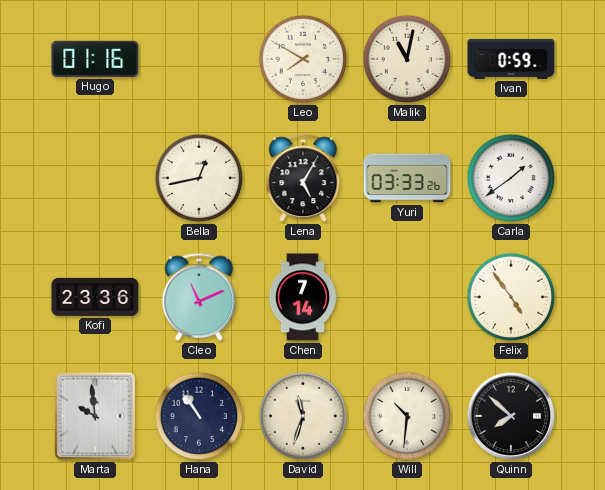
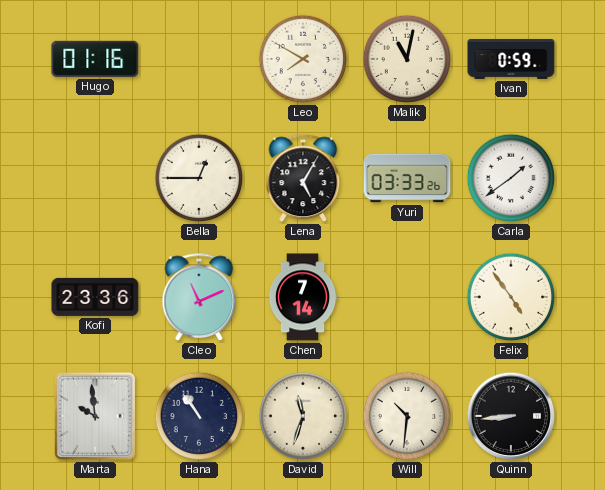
Bella: 12:43 -> 12:45 (199, 178)
Quinn: 7:52 -> 8:44 (511, 416)
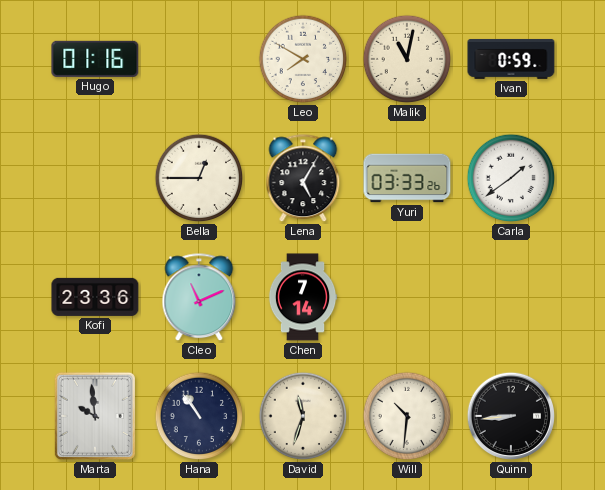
Felix: 4:54 -> none (511, 297)
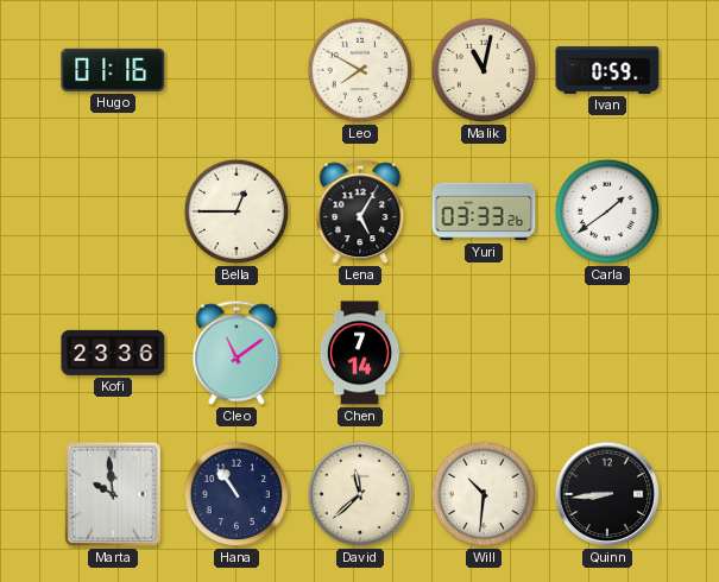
Cleo: 11:11 -> 11:09 (236, 354)
David: 11:33 -> 11:38 (360, 494)
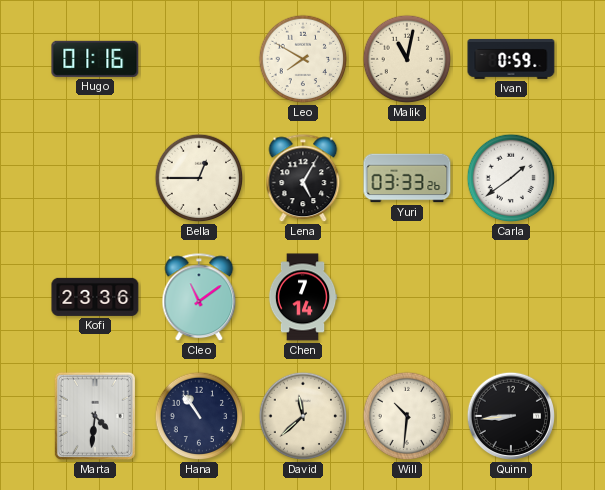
Marta: 9:59 -> 4:31 (95, 416)
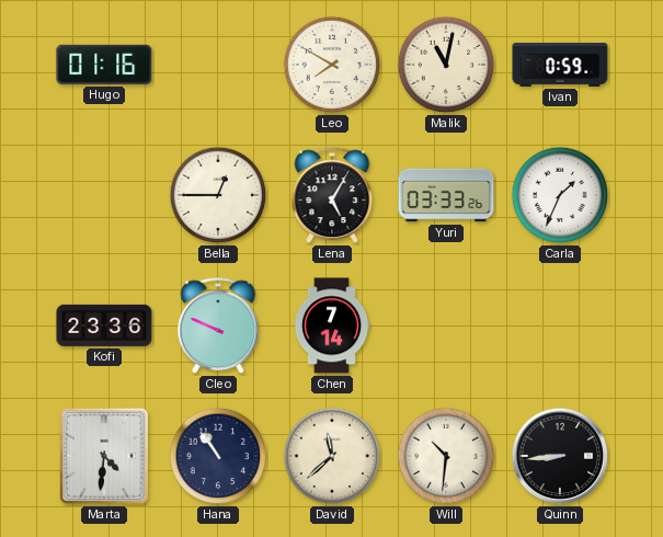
Carla: 1:39 -> 1:34 (560, 195)
Cleo: 11:09 -> 9:49 (218, 327)
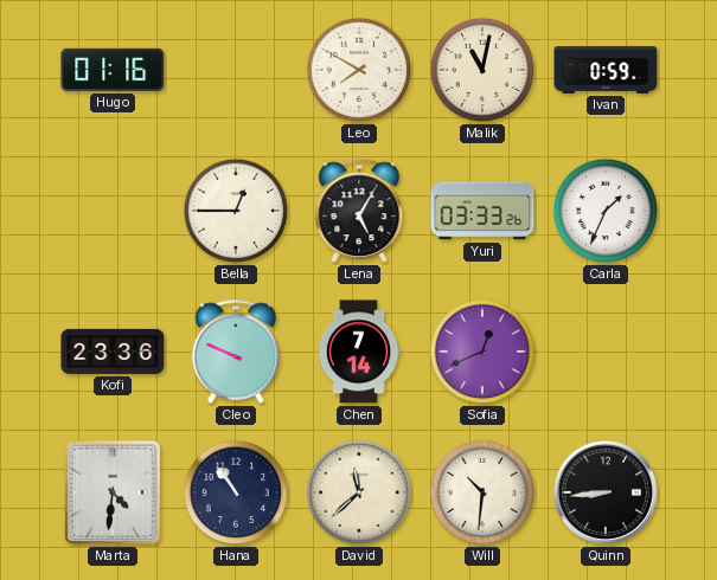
Sofia: none -> 12:41 (482, 352)
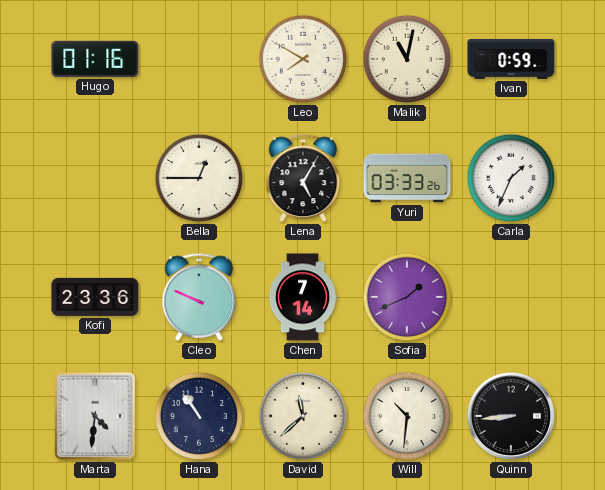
Sofia: 12:41 -> 1:41 (407, 297)
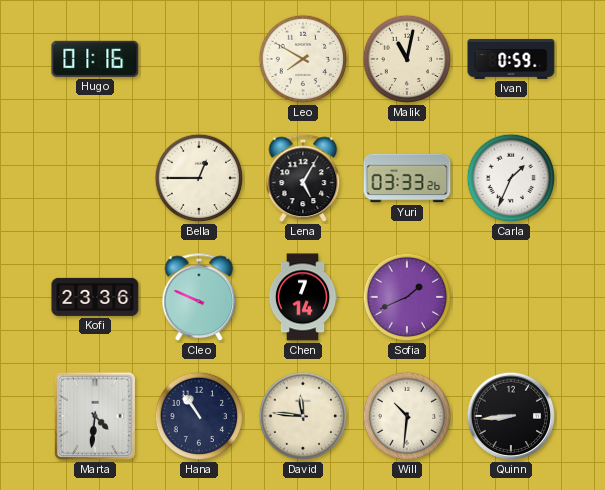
David: 11:38 -> 11:46 (303, 416)
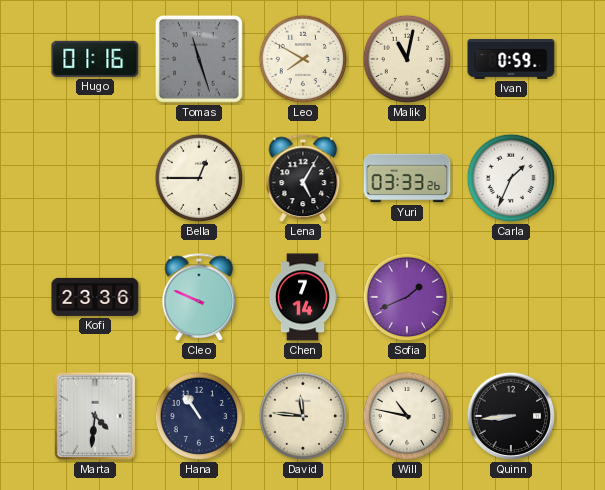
Tomas: none -> 11:27 (199, 59)
Will: 10:31 -> 10:47 (407, 416)
